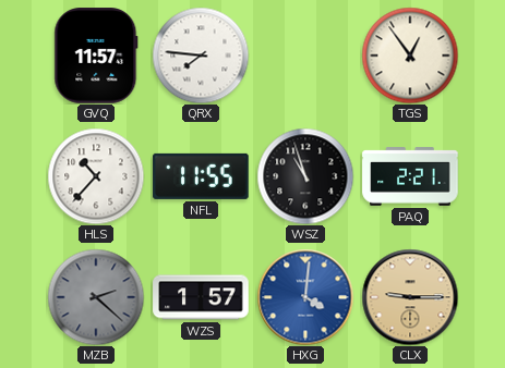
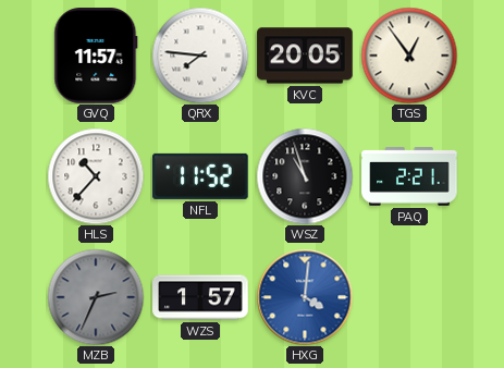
KVC: none -> 20:05 (305, 56)
NFL: 11:55 -> 11:52 (200, 176)
MZB: 2:22 -> 2:34 (96, 297)
CLX: 9:15 -> none (410, 297)
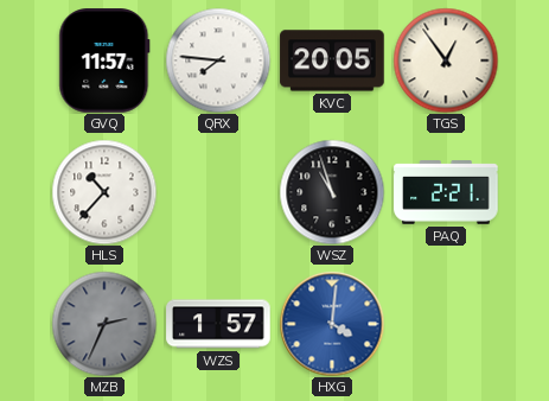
NFL: 11:52 -> none (200, 176)
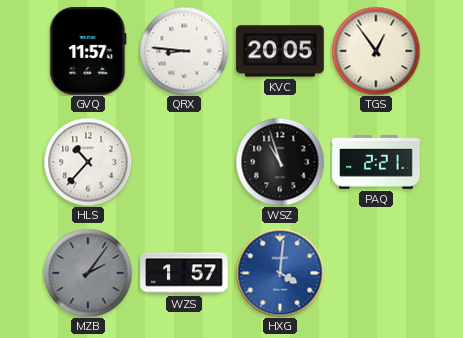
QRX: 7:46 -> 8:46 (184, 51)
MZB: 2:34 -> 2:06 (88, 273)
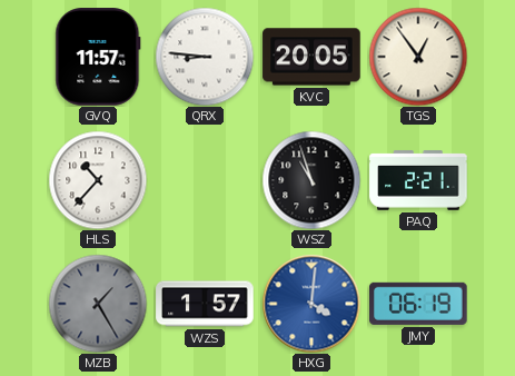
MZB: 2:06 -> 1:25 (98, 304)
JMY: none -> 06:19 (419, 304)
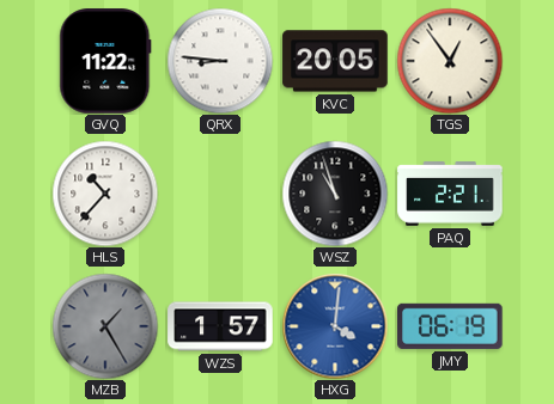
GVQ: 11:57 -> 11:22 (105, 61)
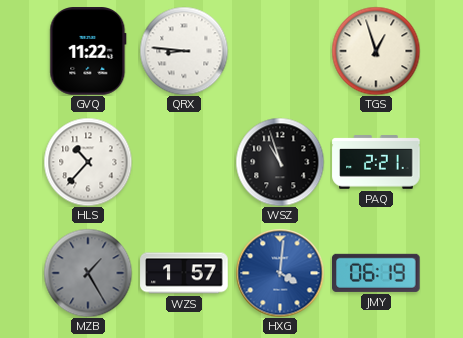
KVC: 20:05 -> none (335, 61)
TGS: 12:54 -> 12:57 (376, 51)
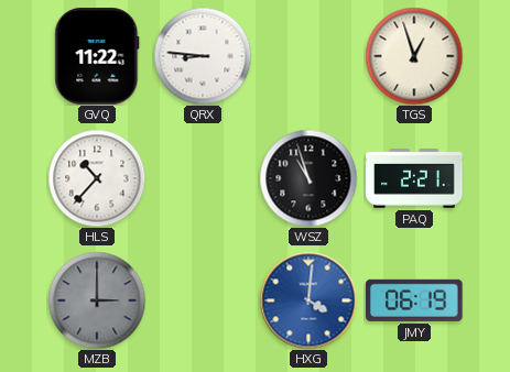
MZB: 1:25 -> 3:00 (97, 300)
WZS: 1:57 -> none (184, 273)
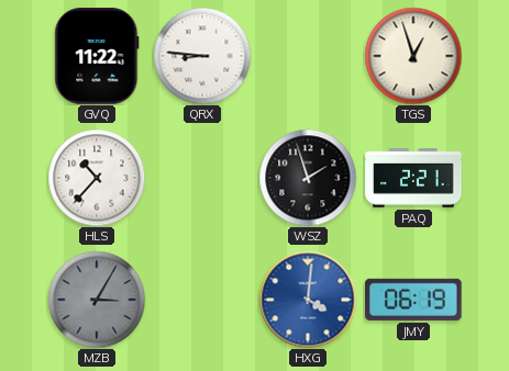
WSZ: 10:57 -> 1:57 (308, 178)
MZB: 3:00 -> 3:05 (97, 300)
